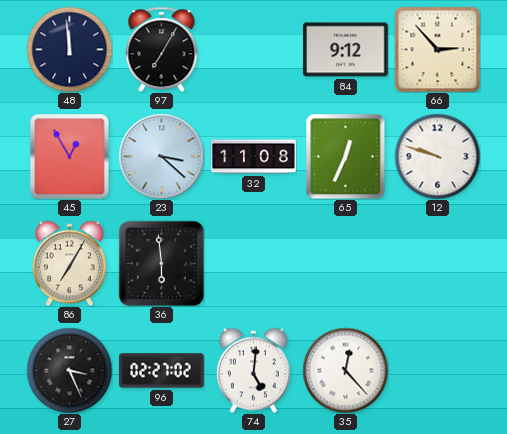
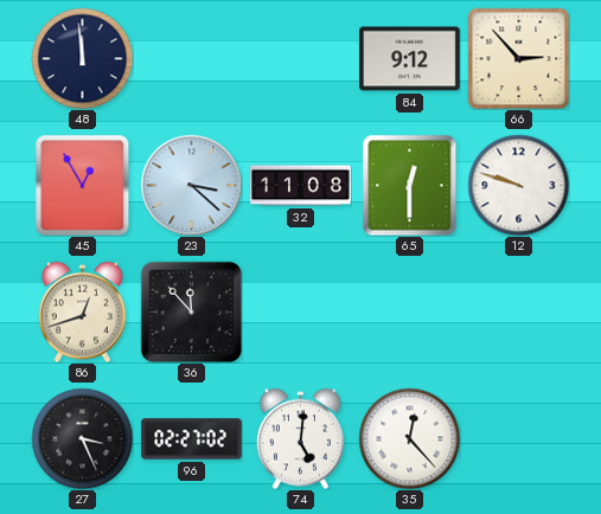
97: 7:05 -> none (162, 49)
65: 12:34 -> 12:30 (410, 185)
86: 7:05 -> 12:42 (82, 311)
36: 5:59 -> 11:53 (191, 311)
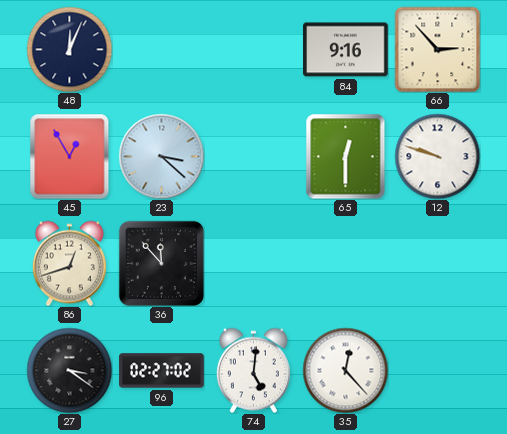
48: 11:59 -> 12:04 (69, 49)
84: 9:12 -> 9:16 (346, 50)
32: 11:08 -> none (301, 186)
27: 3:26 -> 3:21 (69, 370)
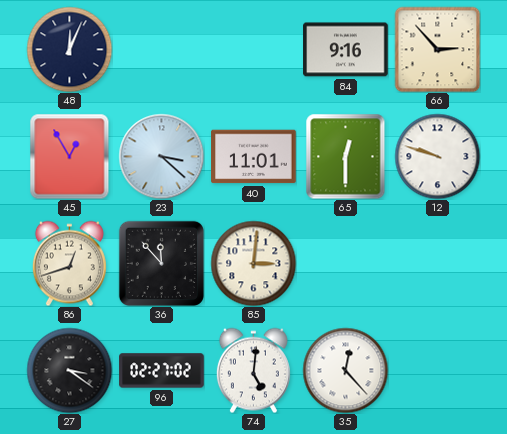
40: none -> 11:01 (254, 157)
85: none -> 3:01 (253, 263)
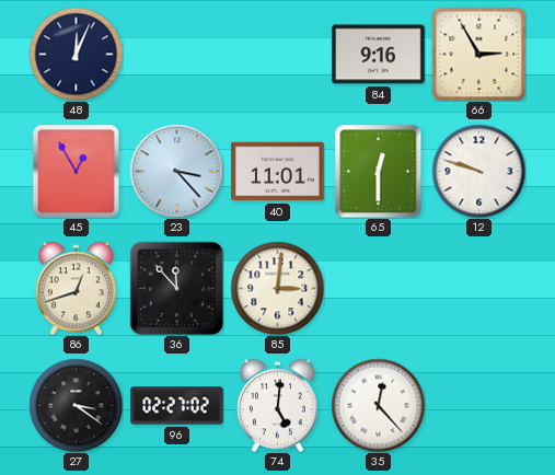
66: 2:53 -> 2:55 (478, 54)
23: 3:22 -> 3:23 (176, 171)
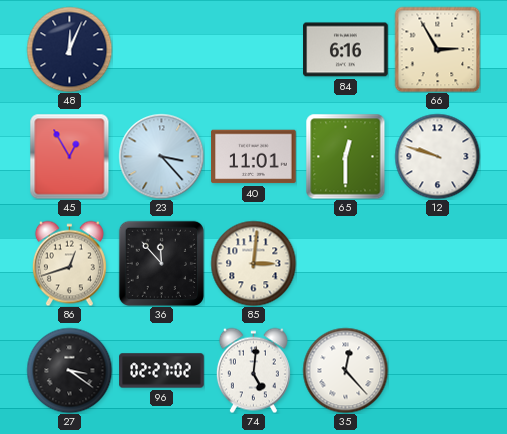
84: 9:16 -> 6:16 (346, 50)
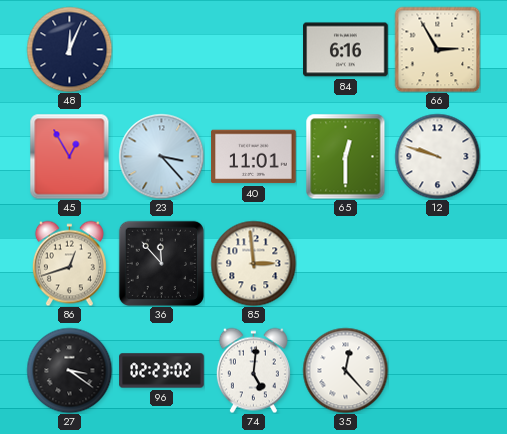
85: 3:01 -> 2:59 (253, 263)
96: 02:27 -> 02:23 (162, 371)
